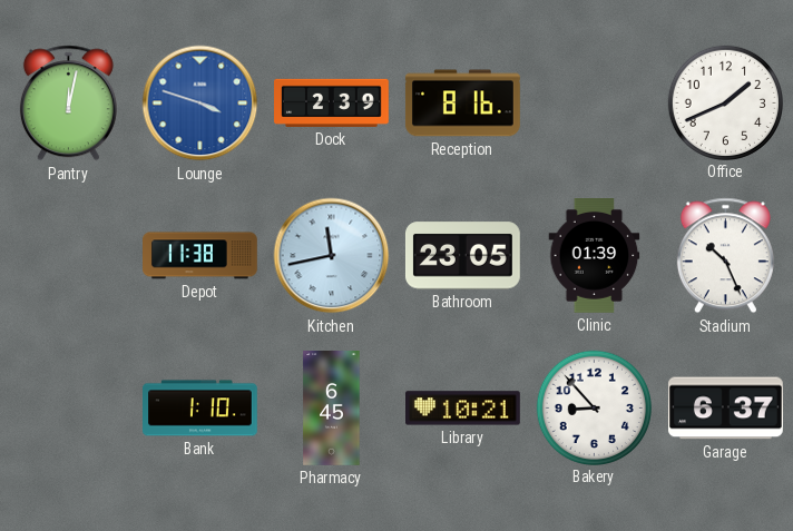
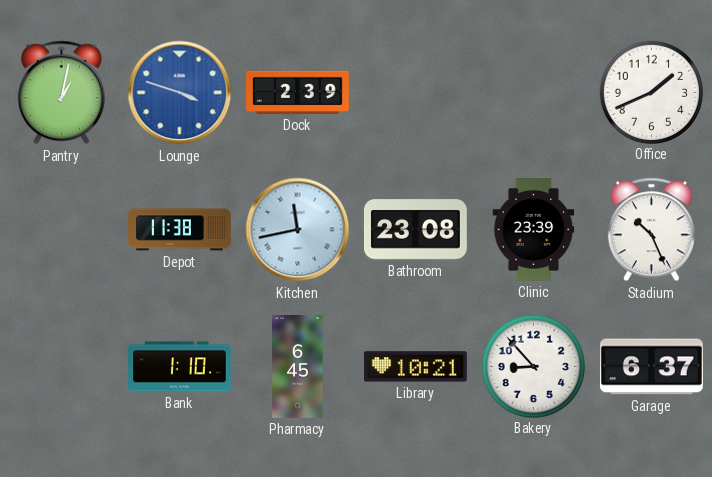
Pantry: 12:02 -> 1:02 (61, 93)
Reception: 8:16 -> none (463, 104)
Bathroom: 23:05 -> 23:08 (415, 230)
Clinic: 01:39 -> 23:39 (534, 230)
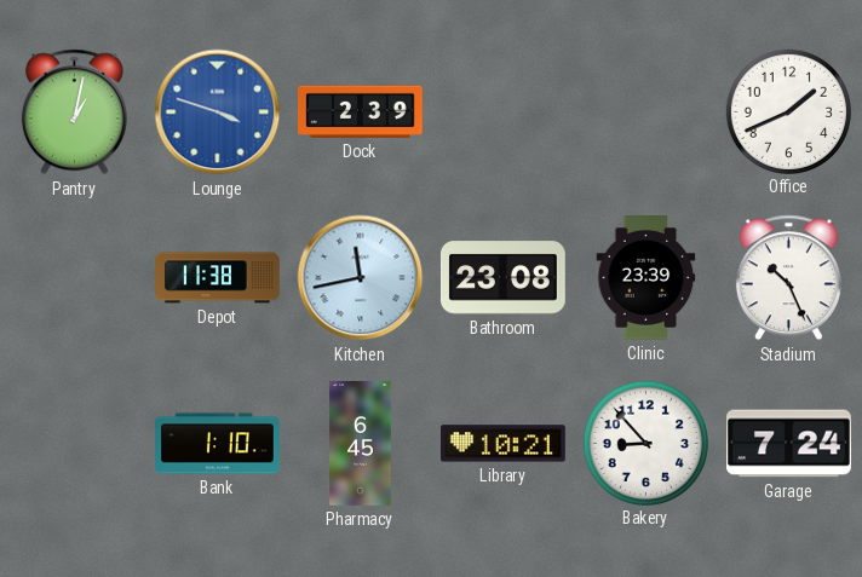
Garage: 6:37 -> 7:24 (789, 444)
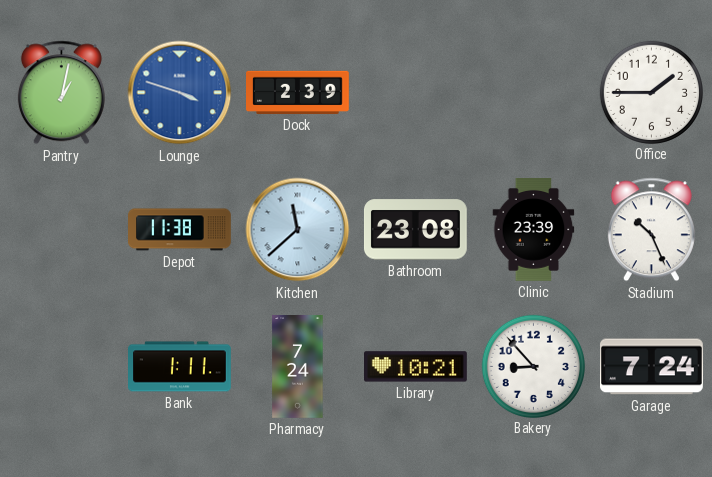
Office: 1:41 -> 1:45 (651, 92)
Kitchen: 11:43 -> 11:38 (298, 230)
Bank: 1:10 -> 1:11 (180, 367)
Pharmacy: 6:45 -> 7:24 (298, 367)
